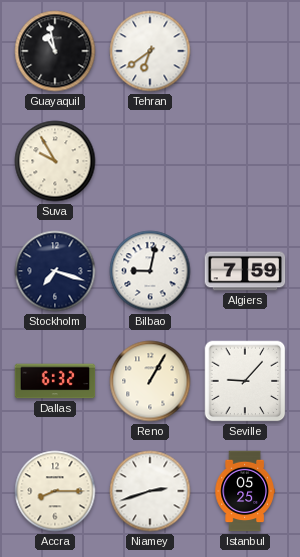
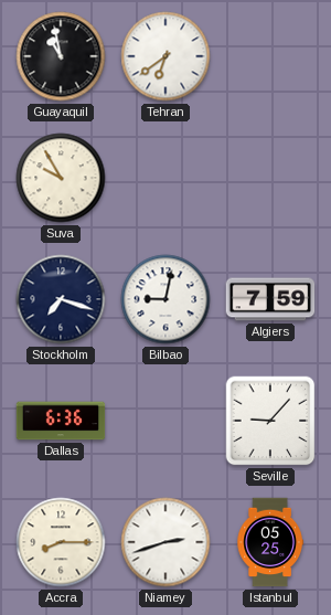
Dallas: 6:32 -> 6:36 (61, 421)
Reno: 1:05 -> none (150, 381)
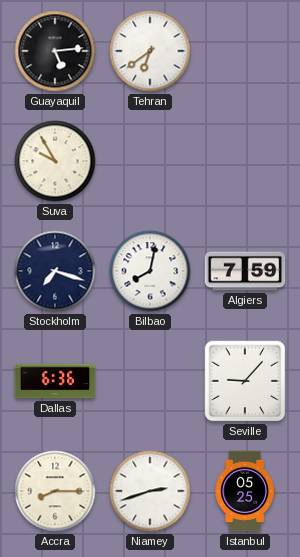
Guayaquil: 10:58 -> 5:14 (55, 51)
Bilbao: 9:02 -> 8:02 (150, 271)
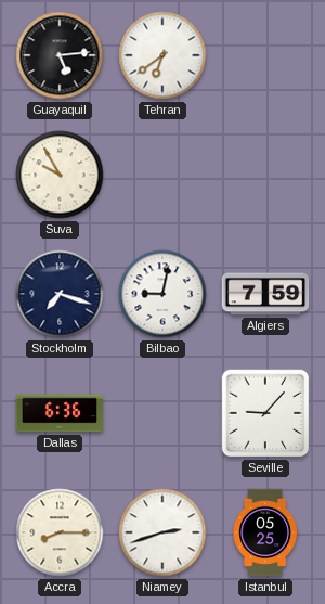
Bilbao: 8:02 -> 9:02 (162, 294)
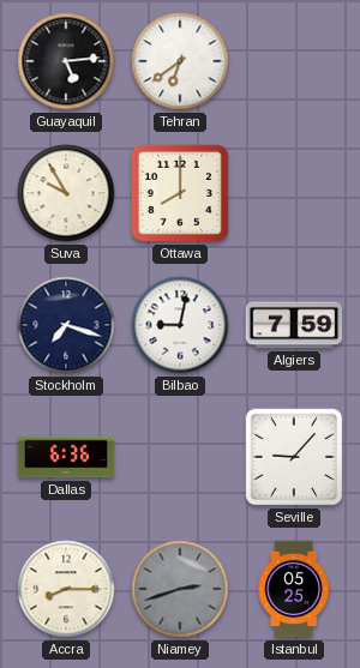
Ottawa: none -> 8:00 (180, 193)
Niamey dial: white -> grey (180, 589)
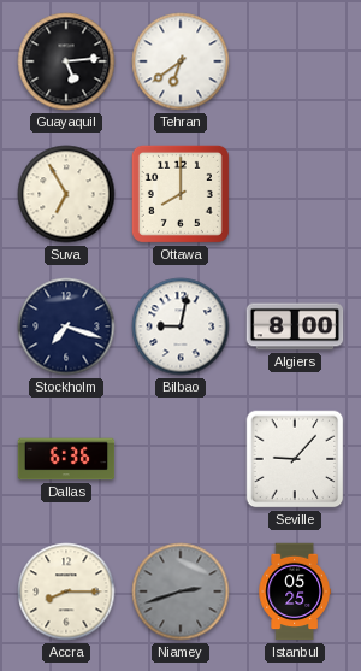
Suva: 9:55 -> 6:55 (66, 194)
Algiers: 7:59 -> 8:00 (295, 326)
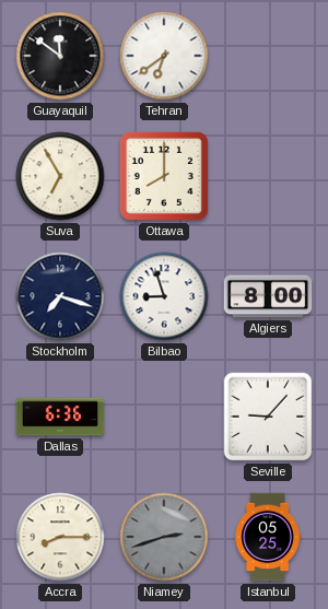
Guayaquil: 5:14 -> 11:51 (60, 56)
Bilbao: 9:02 -> 8:57 (164, 296)
